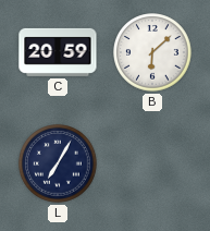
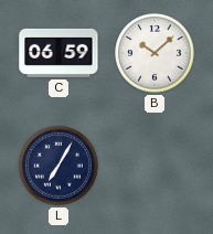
C: 20:59 -> 06:59 (58, 53)
B: 6:08 -> 10:08 (155, 53)
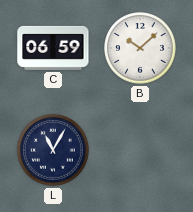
L: 7:05 -> 11:05 (53, 150)
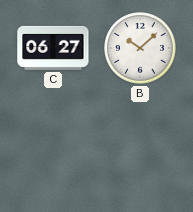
C: 06:59 -> 06:27 (53, 48)
L: 11:05 -> none (53, 150)
